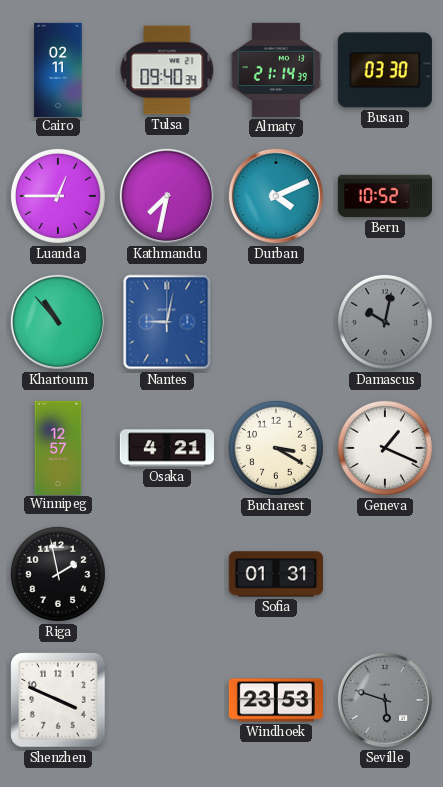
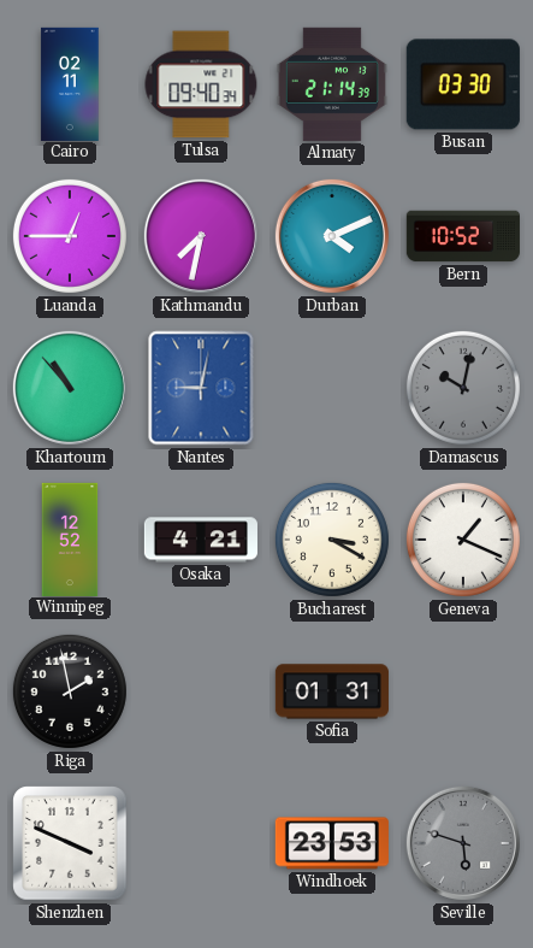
Winnipeg: 12:57 -> 12:52 (70, 538)
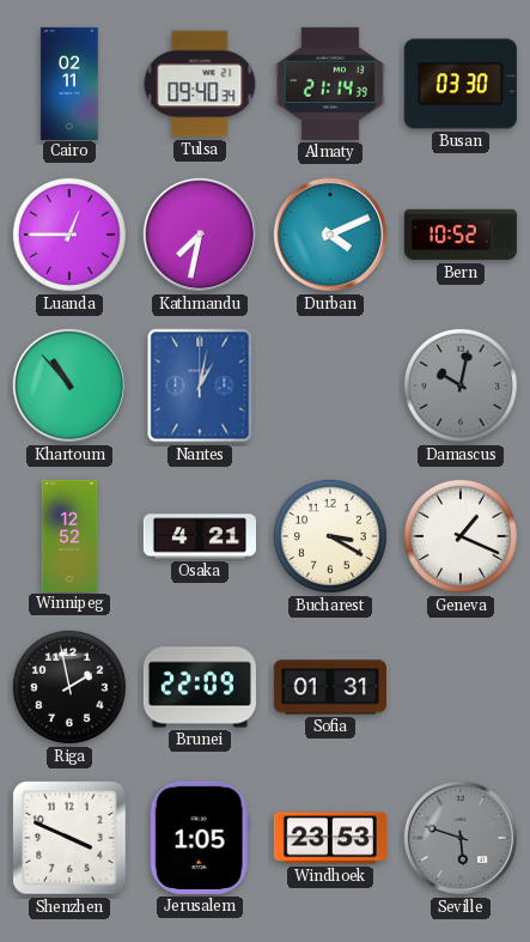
Nantes: 9:02 -> 1:02 (200, 385)
Brunei: none -> 22:09 (200, 687)
Jerusalem: none -> 1:05 (200, 838)
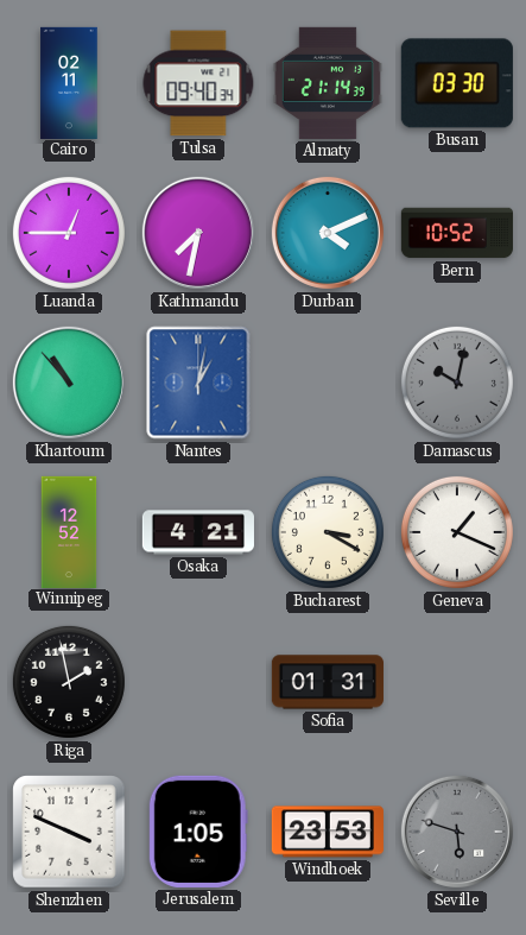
Brunei: 22:09 -> none (200, 687)
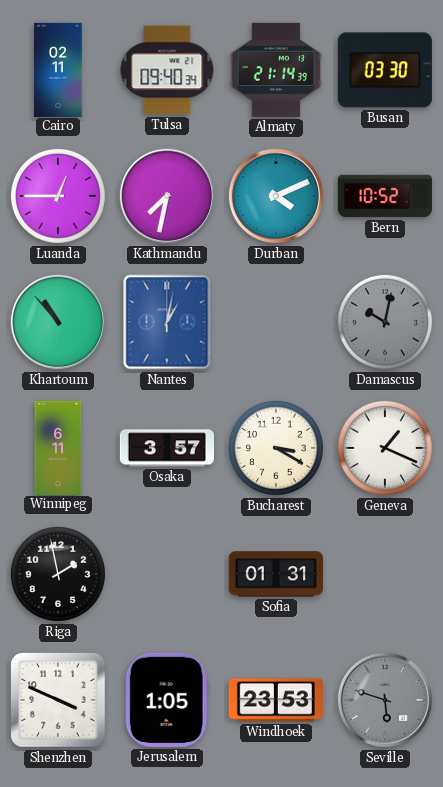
Winnipeg: 12:52 -> 6:11 (58, 447)
Osaka: 4:21 -> 3:57 (167, 448)
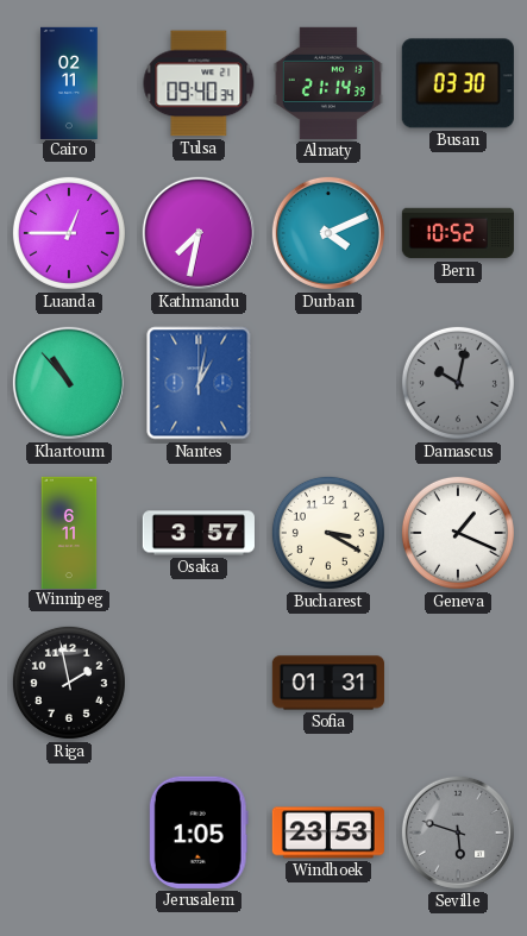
Shenzhen: 3:49 -> none (58, 700)
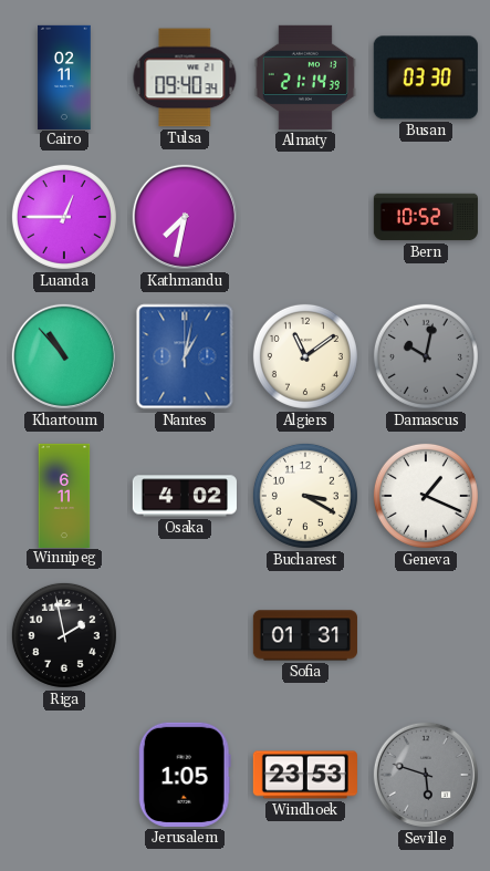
Durban: 4:11 -> none (328, 233)
Algiers: none -> 11:09 (305, 356)
Osaka: 3:57 -> 4:02 (185, 496)
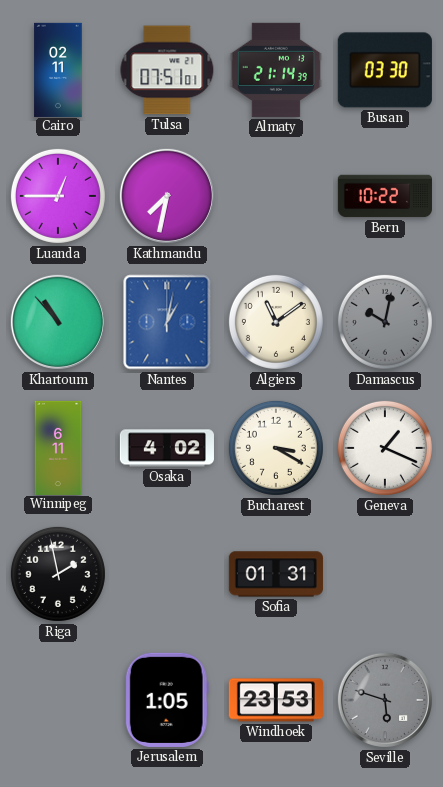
Tulsa: 09:40 -> 07:51 (167, 70)
Bern: 10:52 -> 10:22 (385, 196)
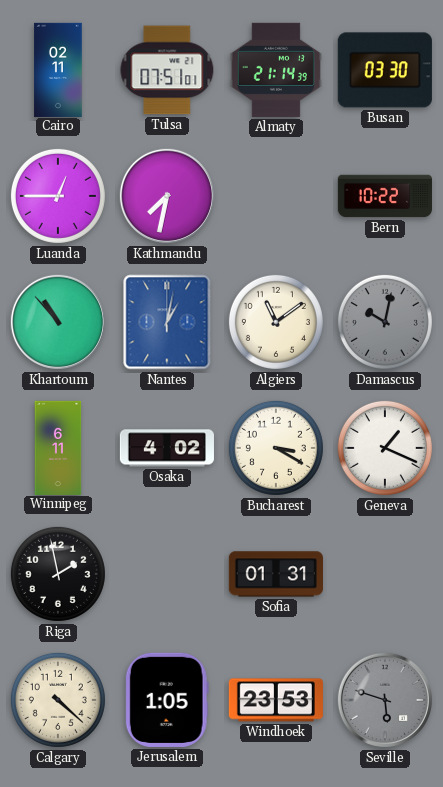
Calgary: none -> 4:22 (58, 700)
